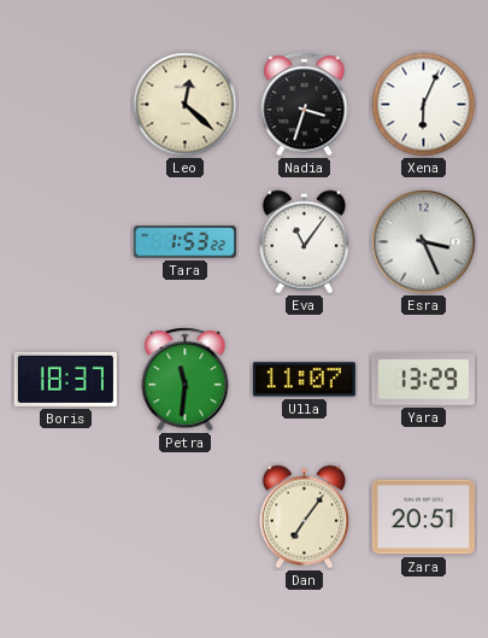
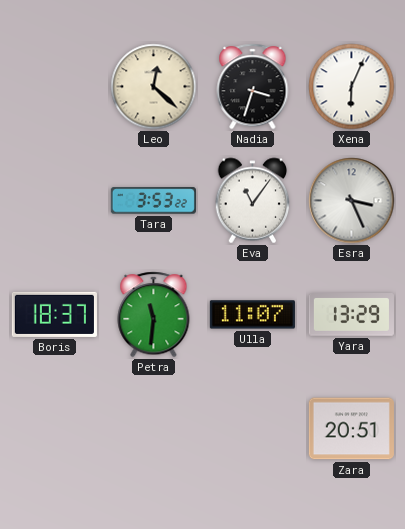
Tara: 1:53 -> 3:53 (153, 201)
Dan: 7:06 -> none (305, 517)
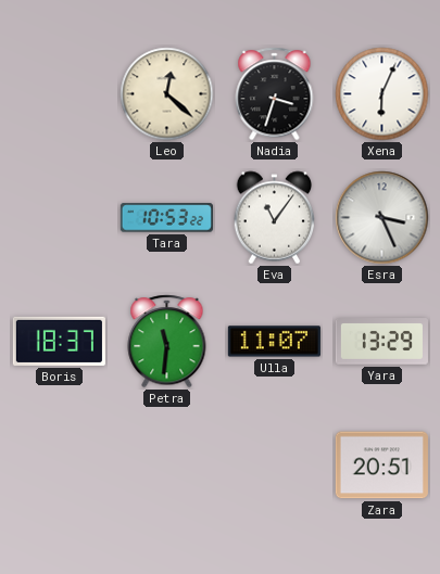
Tara: 3:53 -> 10:53 (166, 218)
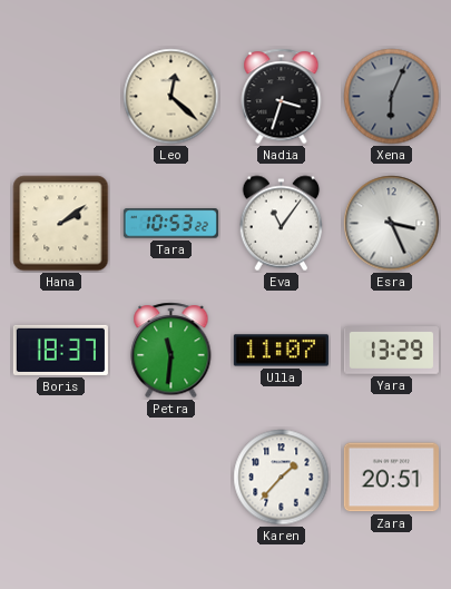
Xena dial: white -> grey (392, 97)
Hana: none -> 2:09 (61, 224)
Karen: none -> 1:37 (282, 478)
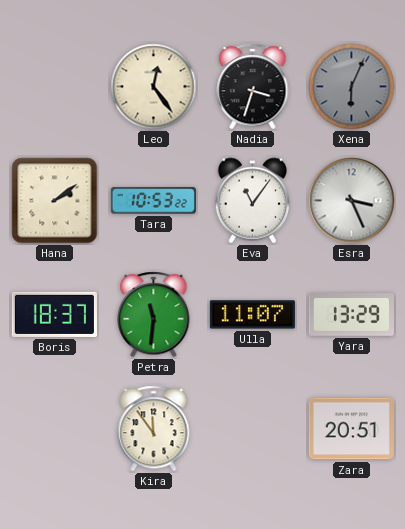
Leo: 12:22 -> 12:24 (154, 87)
Kira: none -> 11:54 (154, 429)
Karen: 1:37 -> none (282, 478)
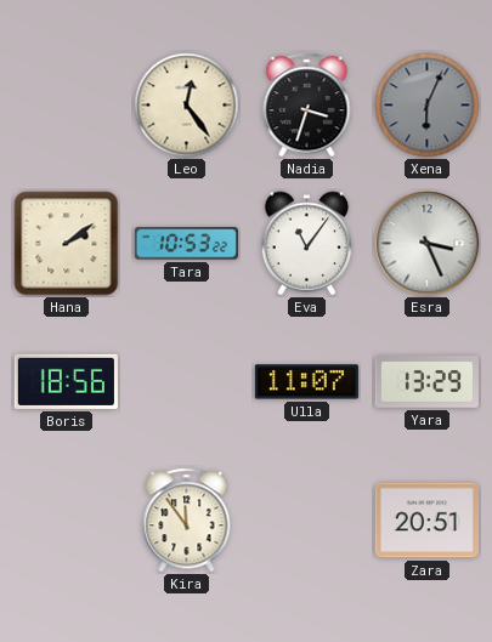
Boris: 18:37 -> 18:56 (66, 381)
Petra: 11:31 -> none (154, 315)
